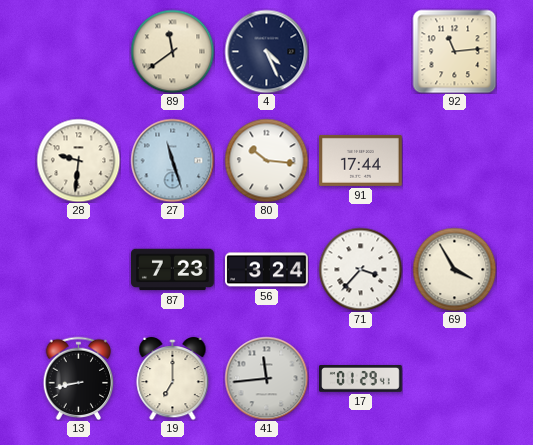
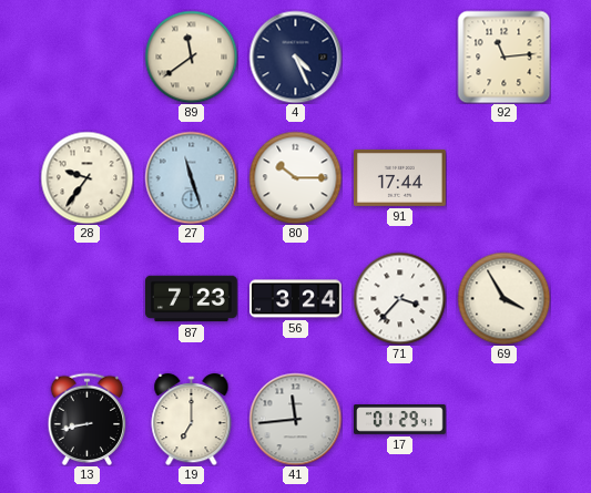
28: 9:31 -> 9:36 (86, 177)
80: 10:16 -> 10:15 (295, 177)
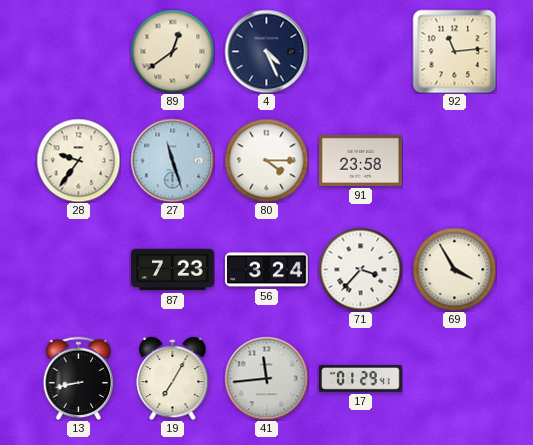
89: 11:39 -> 12:39 (172, 51)
80: 10:15 -> 4:15 (266, 160)
91: 17:44 -> 23:58 (361, 160)
19: 7:00 -> 7:05 (173, 378)
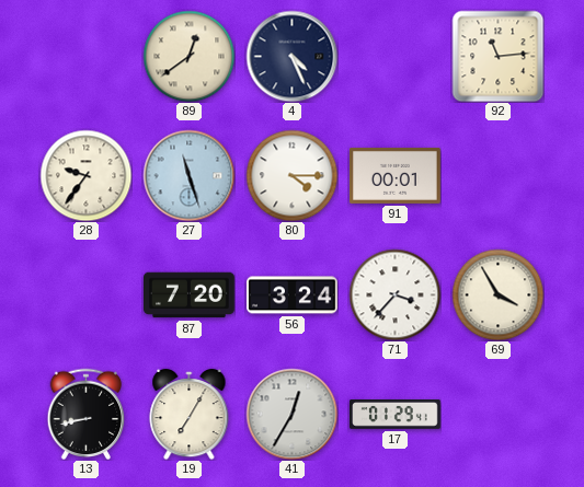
91: 23:58 -> 00:01 (396, 175)
87: 7:23 -> 7:20 (190, 295)
41: 11:44 -> 12:35 (291, 414)
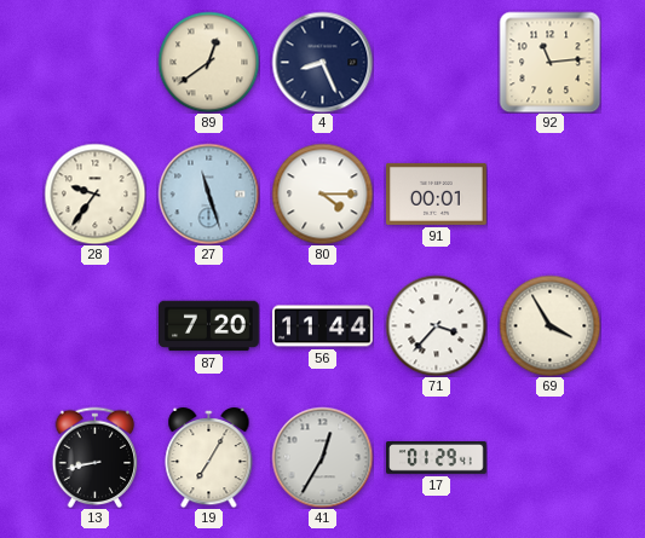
4: 4:26 -> 8:26 (322, 62)
56: 3:24 -> 11:44 (323, 326)
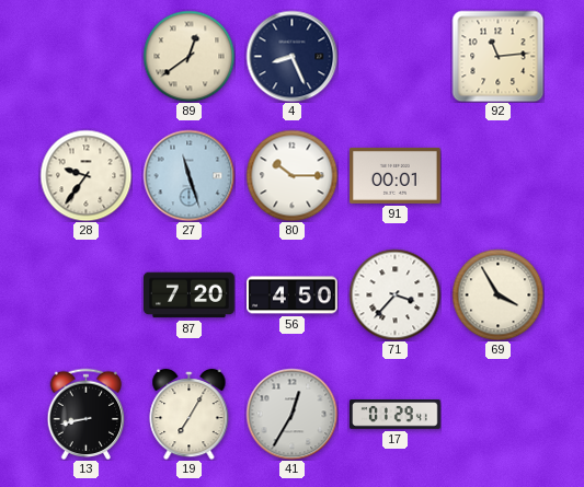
80: 4:15 -> 10:15 (291, 175)
56: 11:44 -> 4:50 (293, 295)
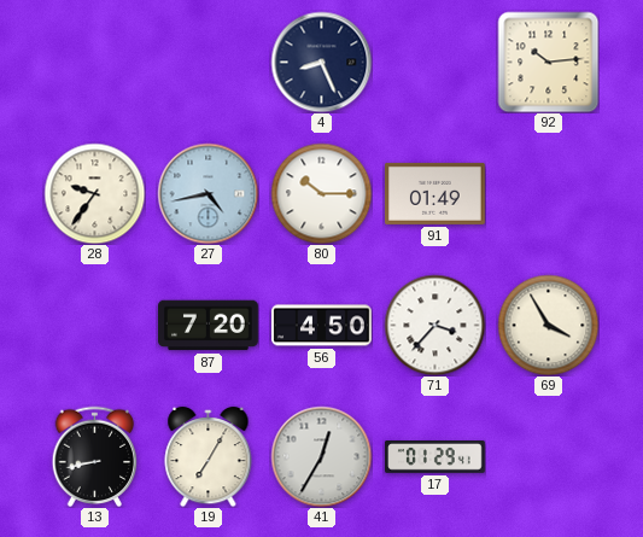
89: 12:39 -> none (188, 56)
92: 11:14 -> 10:14 (548, 62)
27: 11:27 -> 4:43 (207, 193)
91: 00:01 -> 01:49 (436, 193)
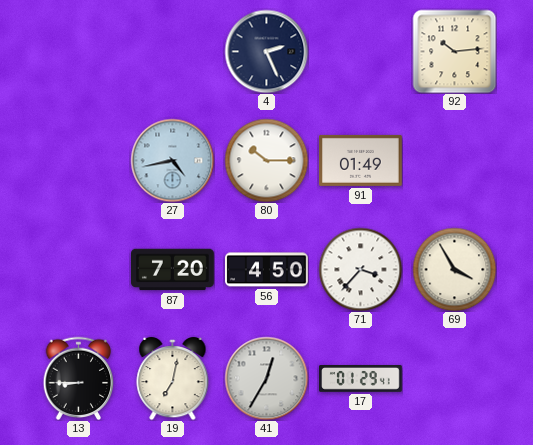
4: 8:26 -> 2:26 (266, 51)
28: 9:36 -> none (94, 193)
13: 8:43 -> 8:45 (79, 378)
19: 7:05 -> 7:02 (173, 378)
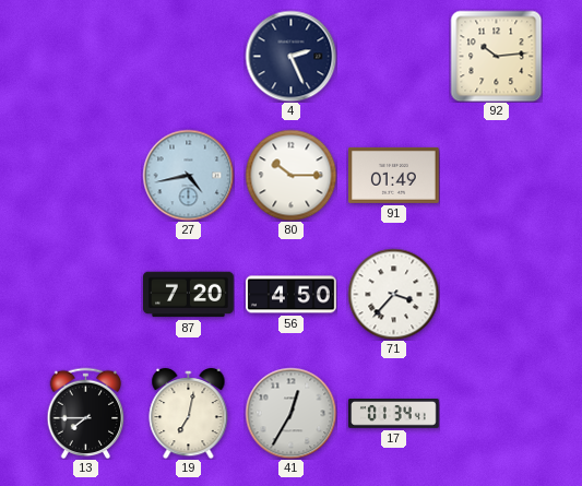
69: 3:55 -> none (454, 269)
13: 8:45 -> 7:45 (86, 413)
17: 01:29 -> 01:34 (394, 414)
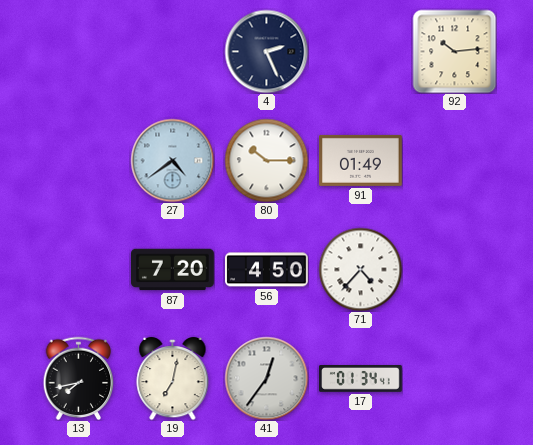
27: 4:43 -> 4:39 (172, 160)
71: 3:37 -> 4:37 (360, 269)
13: 7:45 -> 7:43 (79, 378)
41: 12:35 -> 12:36 (266, 378)
